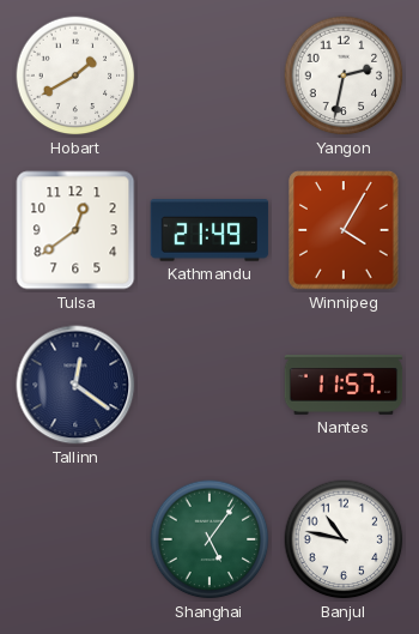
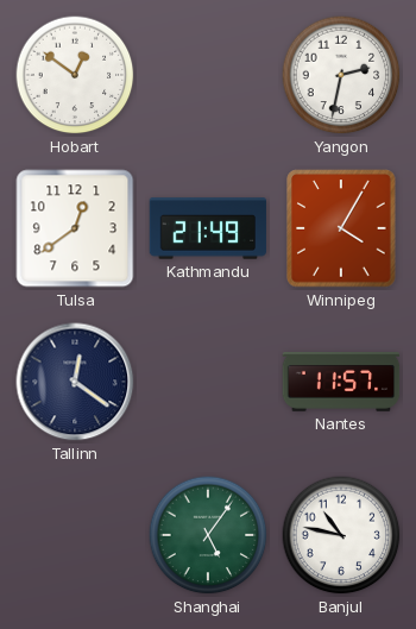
Hobart: 1:40 -> 12:51 (75, 75)
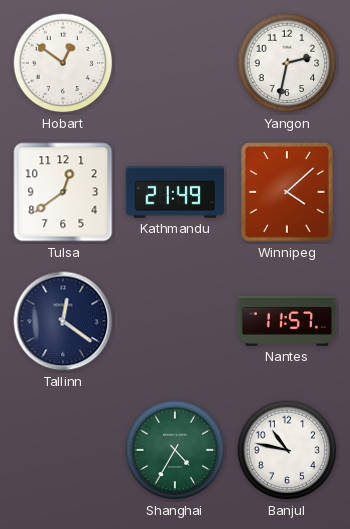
Winnipeg: 4:05 -> 4:08 (287, 192)
Shanghai: 5:06 -> 4:35 (175, 450)
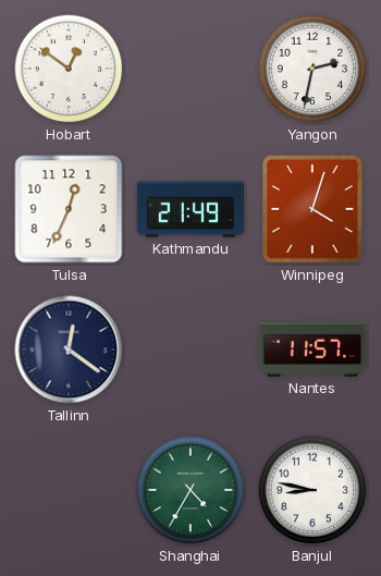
Tulsa: 12:39 -> 12:34 (69, 209)
Winnipeg: 4:08 -> 4:03 (312, 209)
Banjul: 10:47 -> 8:47 (312, 490)
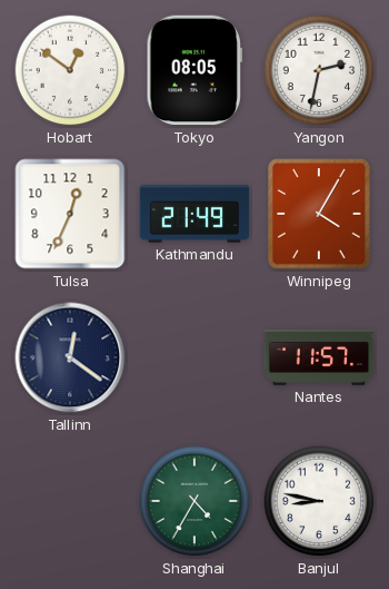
Tokyo: none -> 08:05 (193, 70)
Winnipeg: 4:03 -> 4:05 (319, 214)
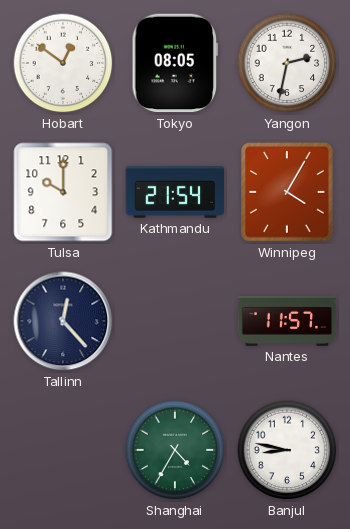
Tulsa: 12:34 -> 10:00 (63, 192)
Kathmandu: 21:49 -> 21:54 (175, 192)
Tallinn: 12:21 -> 12:23 (63, 321)
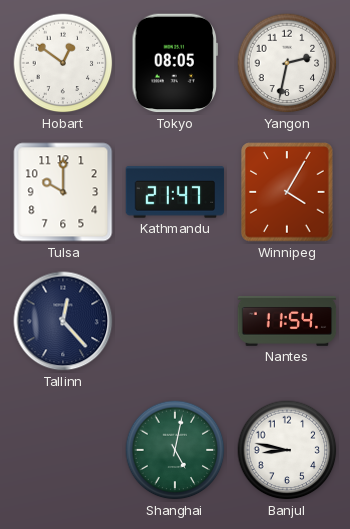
Kathmandu: 21:54 -> 21:47 (175, 192)
Nantes: 11:57 -> 11:54 (287, 322)
Shanghai: 4:35 -> 5:02 (175, 450)
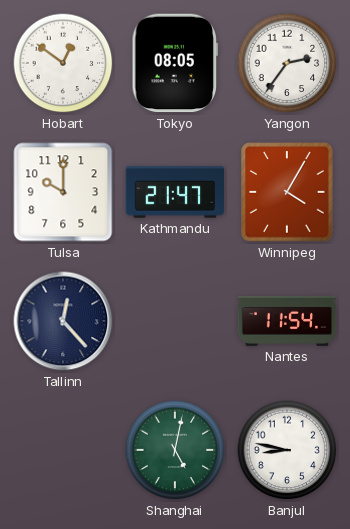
Yangon: 2:32 -> 2:36 (287, 63)
